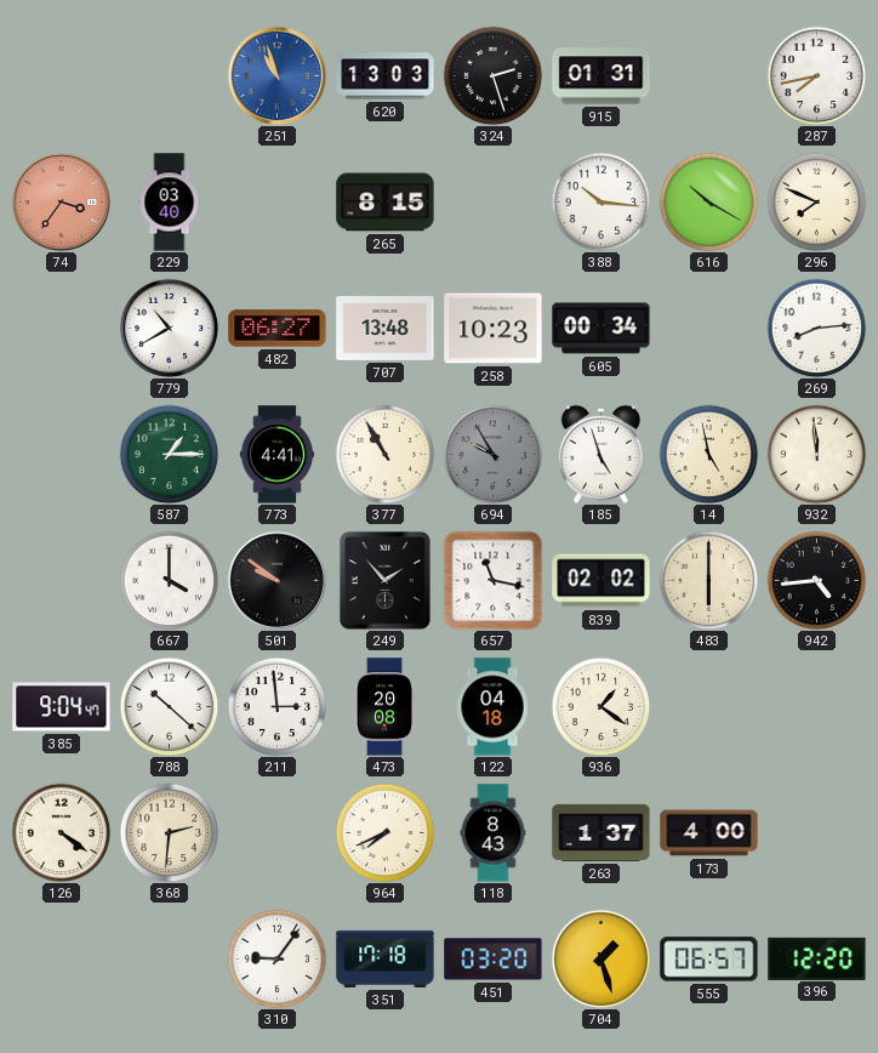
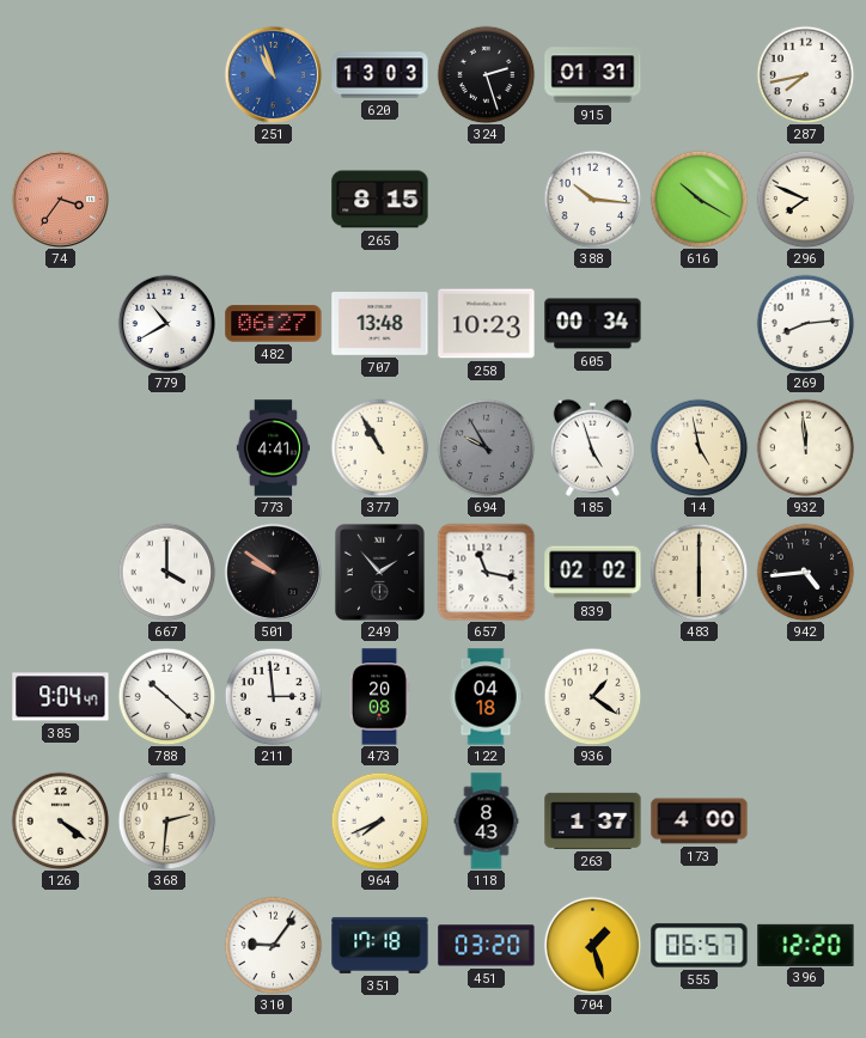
229: 03:40 -> none (170, 203)
587: 1:15 -> none (169, 454)
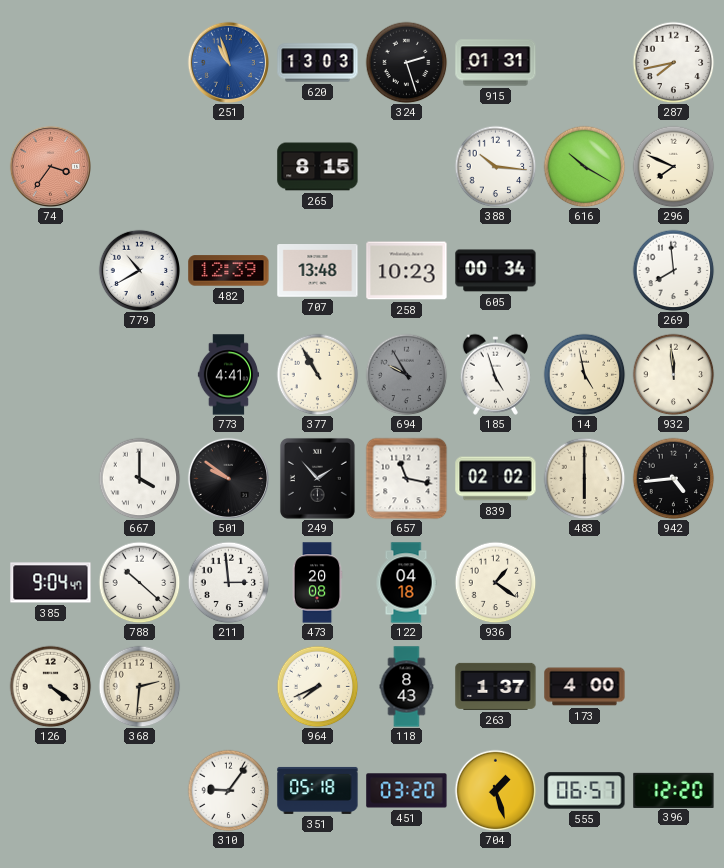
482: 06:27 -> 12:39 (229, 271)
269: 8:14 -> 7:59 (673, 270)
351: 17:18 -> 05:18 (318, 790)
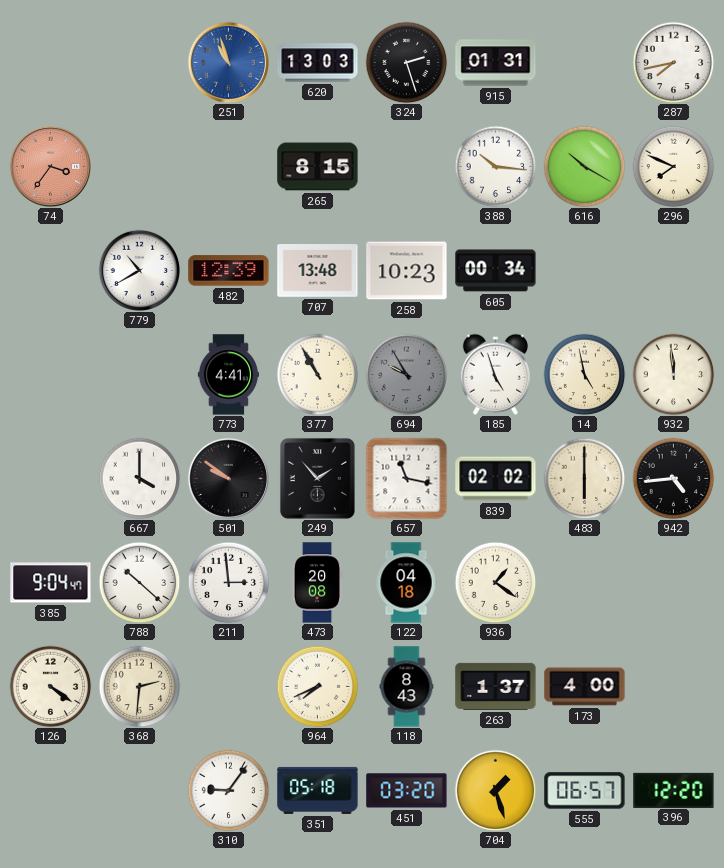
269: 7:59 -> none (673, 270)
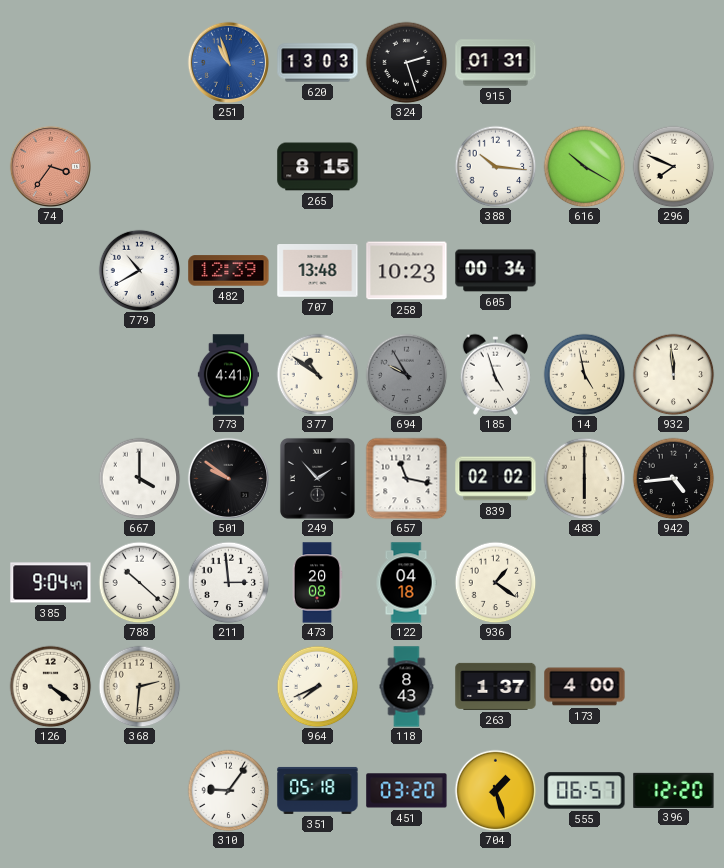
287: 7:43 -> none (673, 62)
377: 10:55 -> 10:51 (317, 374)
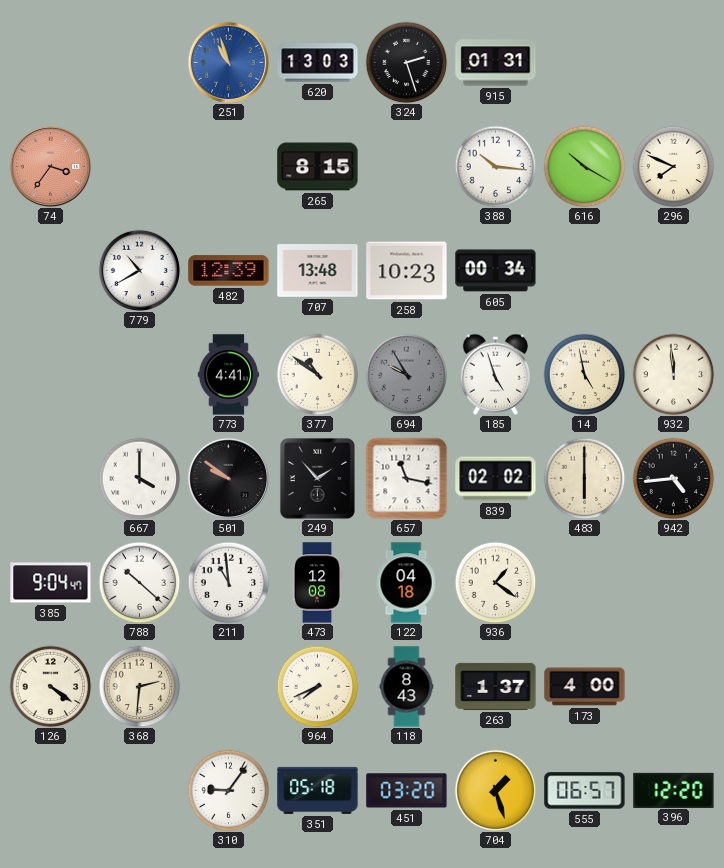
211: 2:59 -> 10:59 (228, 582)
473: 20:08 -> 12:08 (317, 583)
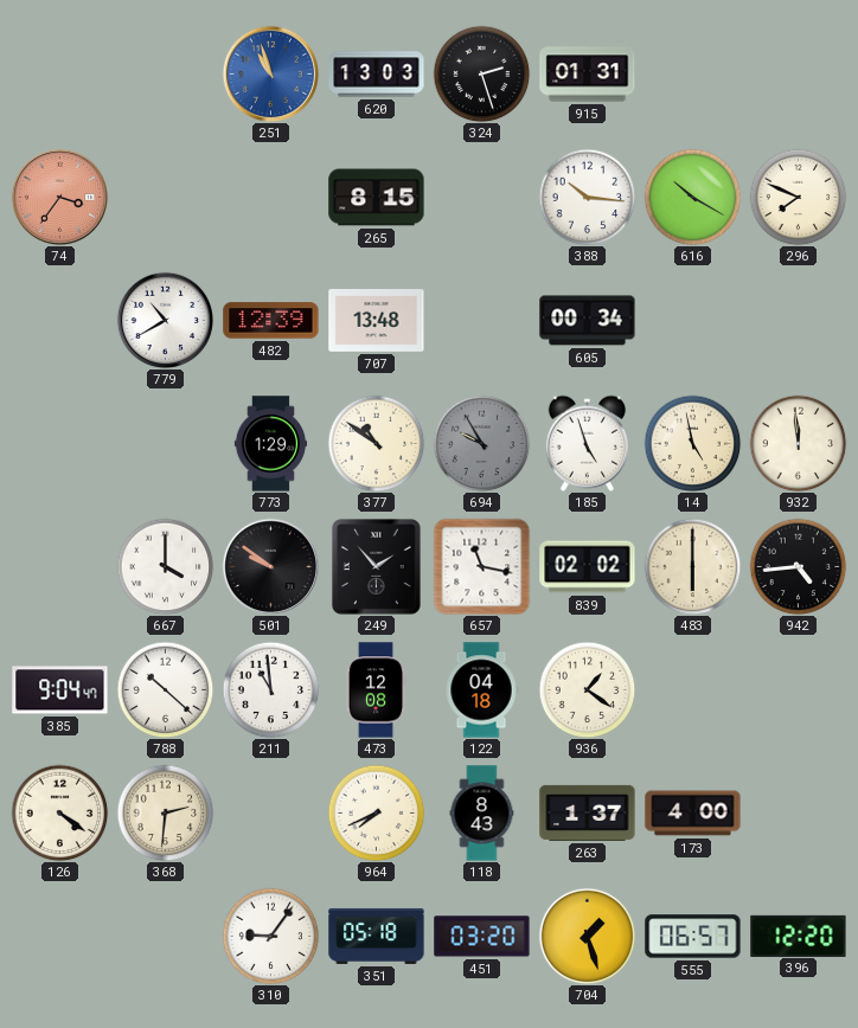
258: 10:23 -> none (407, 271)
773: 4:41 -> 1:29 (271, 444)
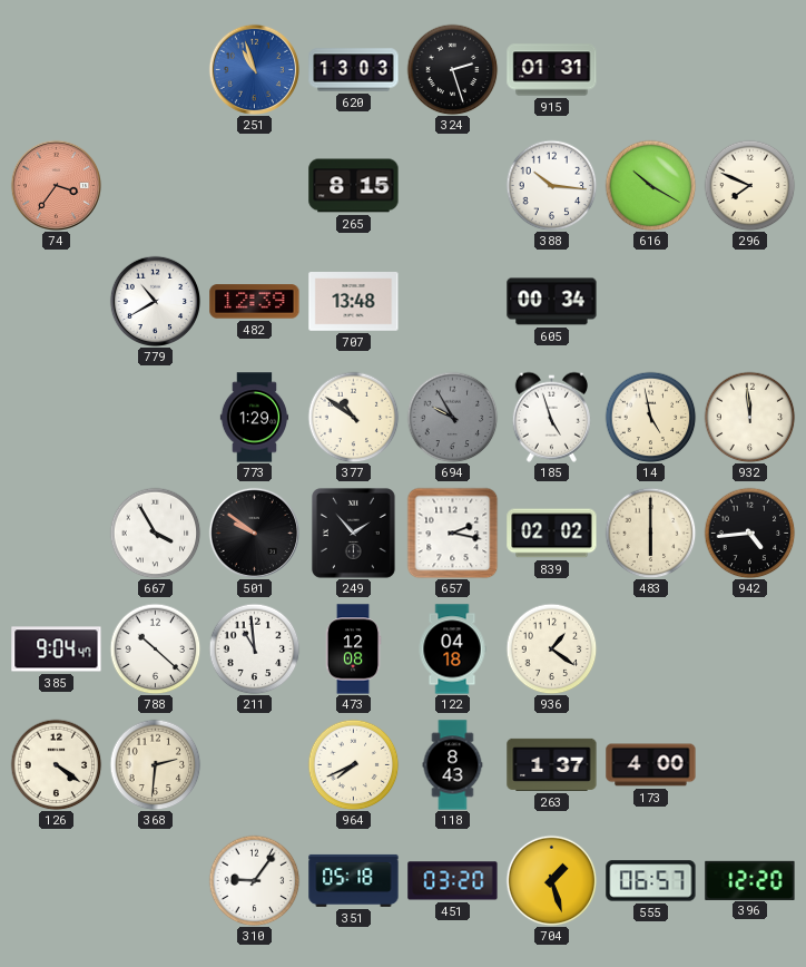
667: 4:00 -> 3:55 (155, 533)
657: 11:17 -> 2:17 (452, 533)
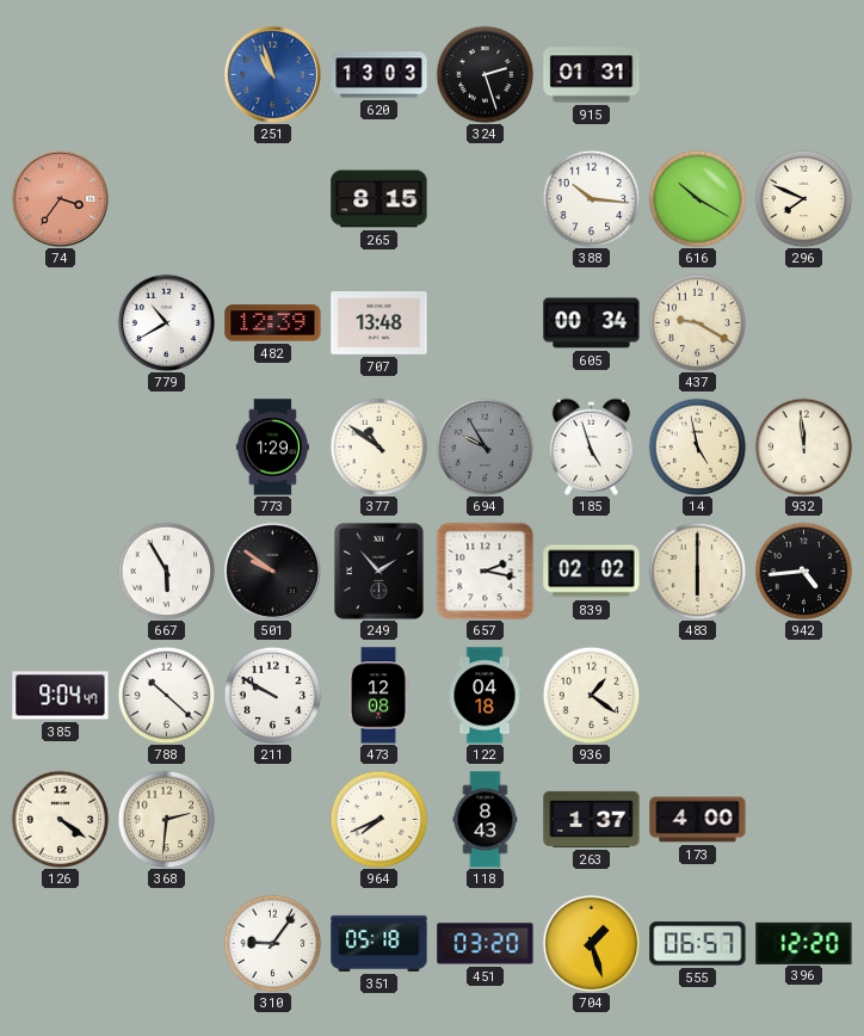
437: none -> 9:20 (697, 322)
667: 3:55 -> 5:55 (166, 571)
211: 10:59 -> 9:50 (272, 695)
